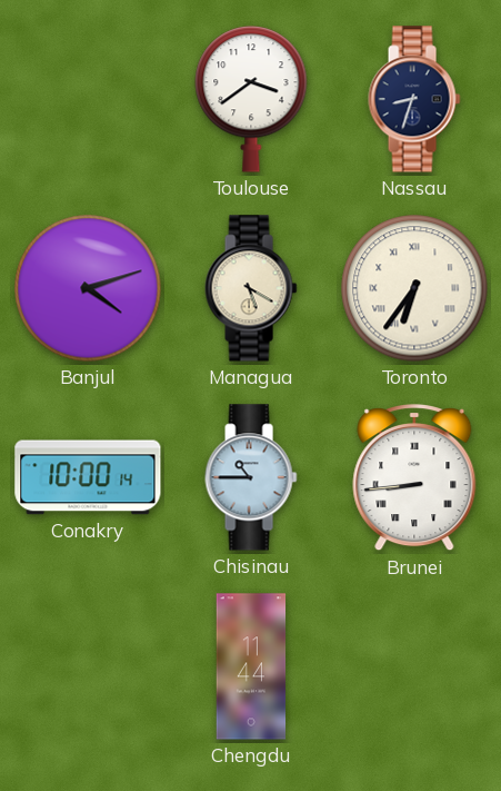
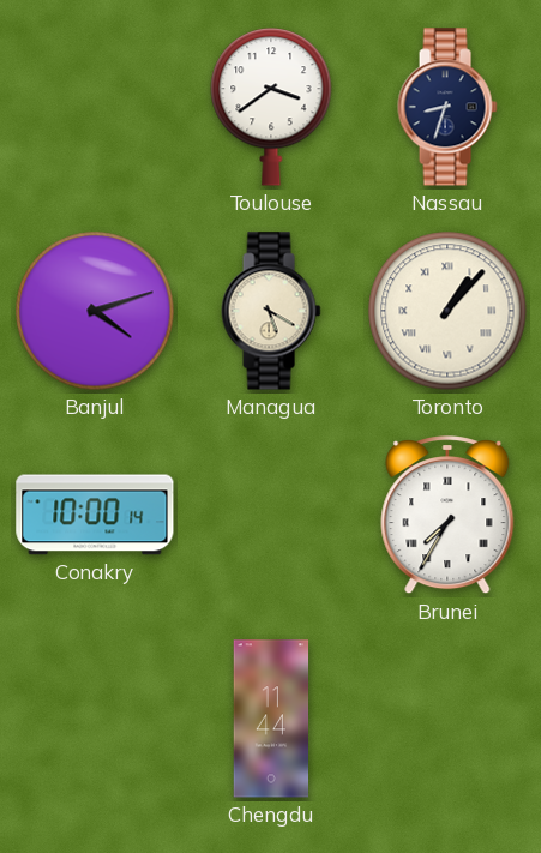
Toronto: 6:36 -> 1:07 (447, 311)
Chisinau: 10:45 -> none (251, 477)
Brunei: 8:44 -> 7:35 (447, 516)
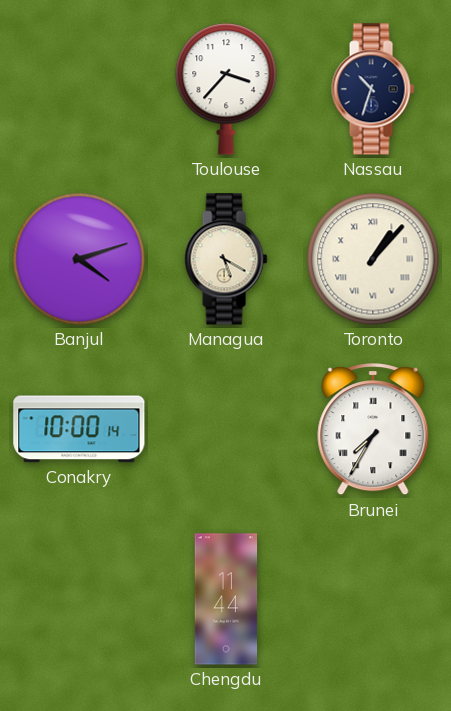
Toulouse: 3:39 -> 3:37 (226, 89)
Nassau: 8:33 -> 10:33 (373, 89)
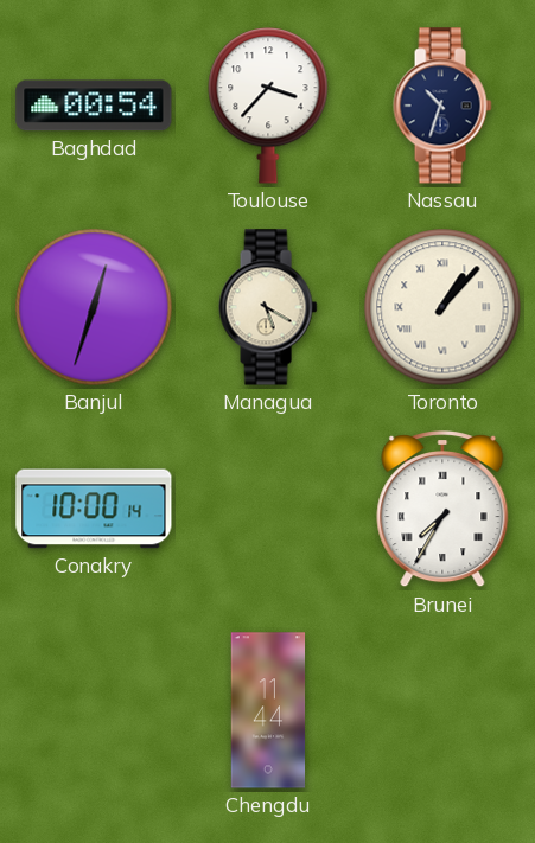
Baghdad: none -> 00:54 (94, 106)
Banjul: 4:12 -> 12:33 (94, 307)
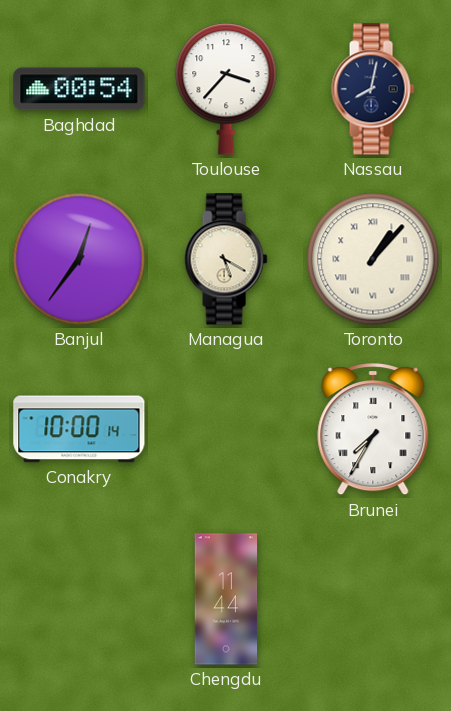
Nassau: 10:33 -> 8:02 (373, 89)
Banjul: 12:33 -> 12:36 (79, 259)
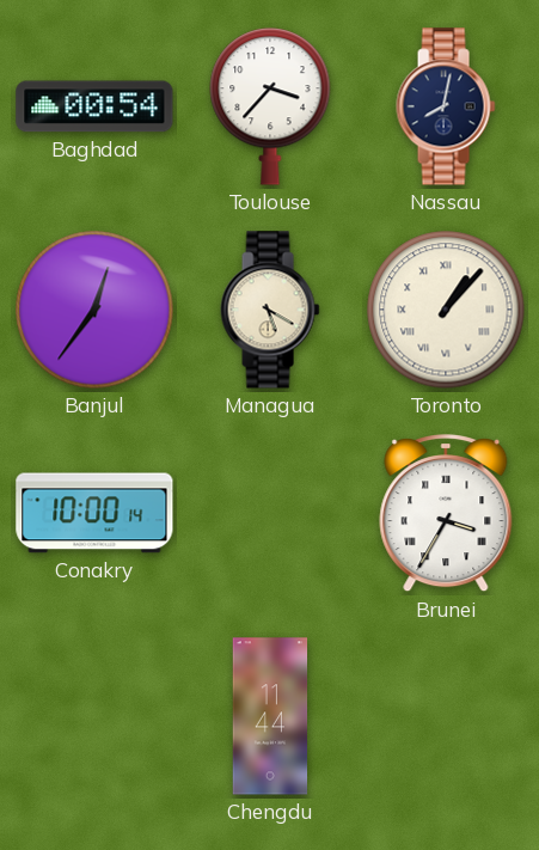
Brunei: 7:35 -> 3:35 (446, 514)
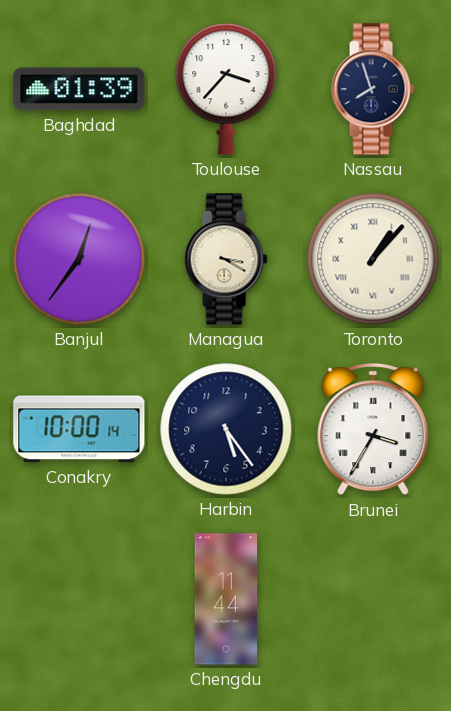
Baghdad: 00:54 -> 01:39 (79, 89)
Nassau: 8:02 -> 7:57 (373, 89)
Managua: 5:20 -> 3:20 (226, 259)
Harbin: none -> 5:24 (226, 429)
